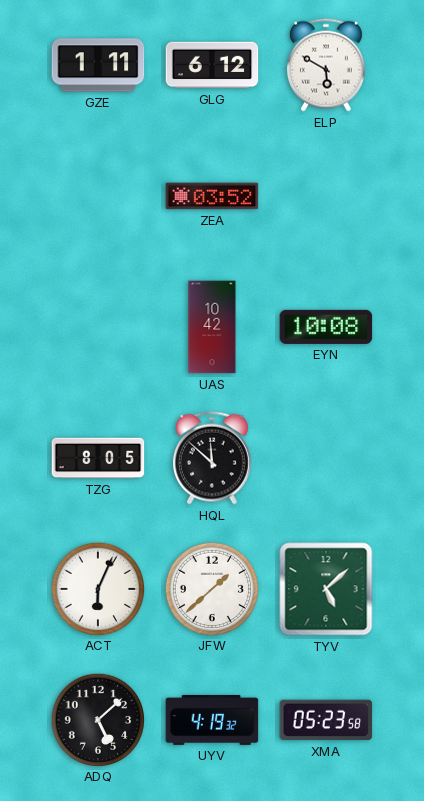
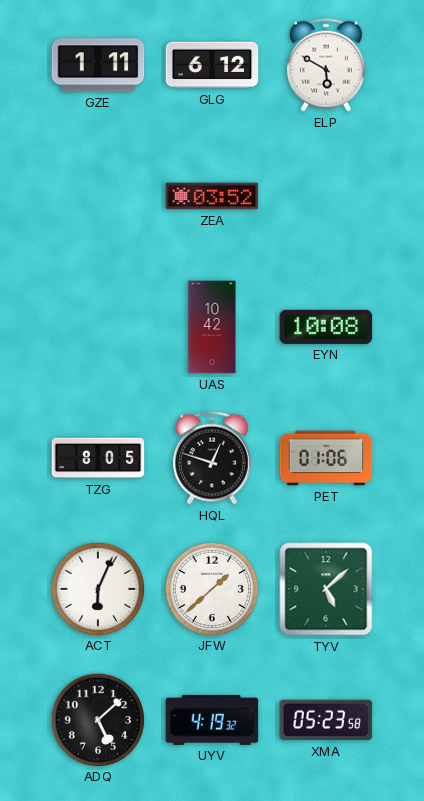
HQL: 11:52 -> 12:48 (212, 458)
PET: none -> 01:06 (326, 458)
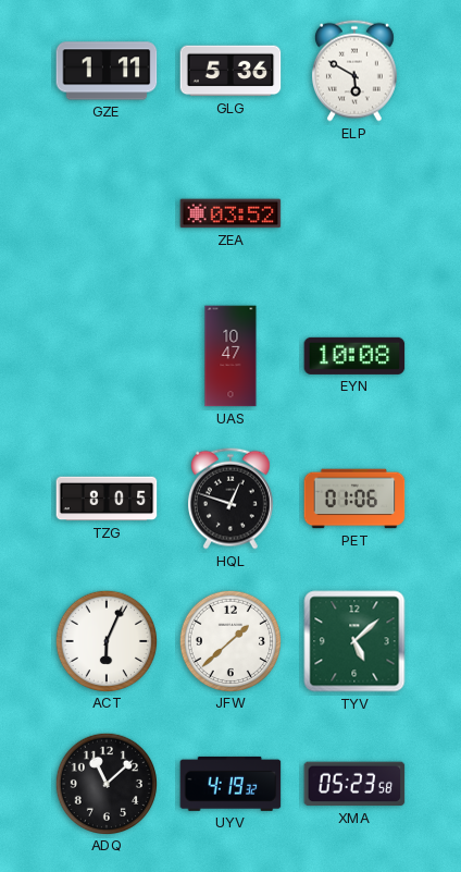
GLG: 6:12 -> 5:36 (230, 71)
UAS: 10:42 -> 10:47 (230, 356)
ADQ: 5:08 -> 11:08 (105, 783)
